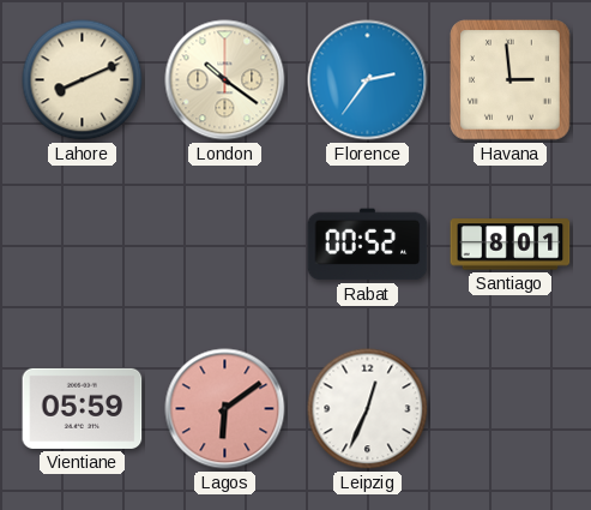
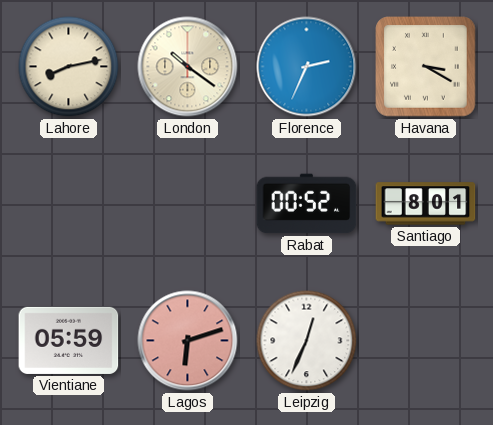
Lahore: 8:11 -> 8:13 (69, 67)
Florence: 2:36 -> 2:34 (307, 67)
Havana: 2:59 -> 3:20 (426, 67)
Lagos: 6:09 -> 6:12 (188, 341)
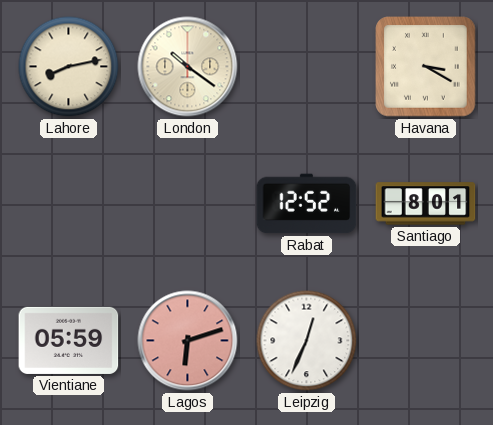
Florence: 2:34 -> none (307, 67)
Rabat: 00:52 -> 12:52 (307, 204)
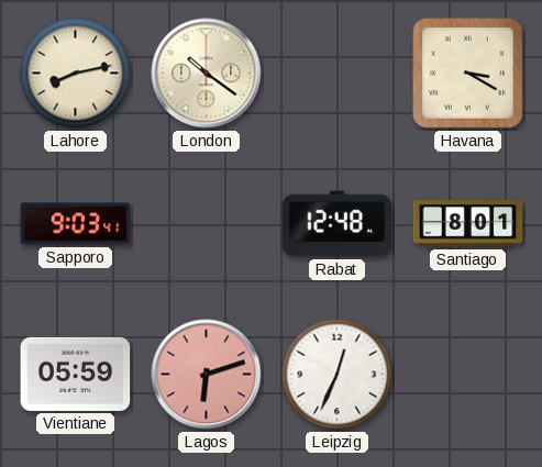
Sapporo: none -> 9:03 (76, 224)
Rabat: 12:52 -> 12:48 (338, 224)
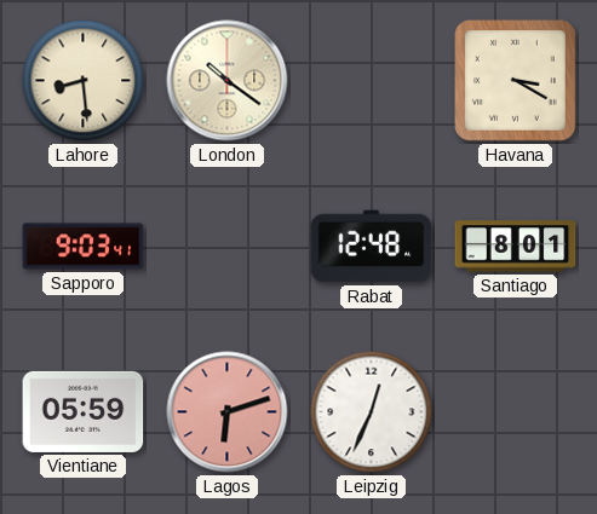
Lahore: 8:13 -> 8:29 (84, 81)
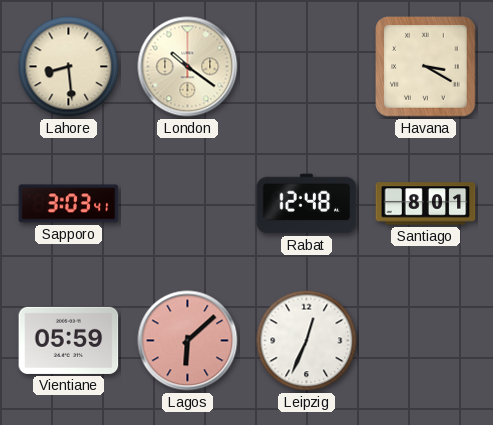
Sapporo: 9:03 -> 3:03 (69, 204)
Lagos: 6:12 -> 6:08 (188, 341)
